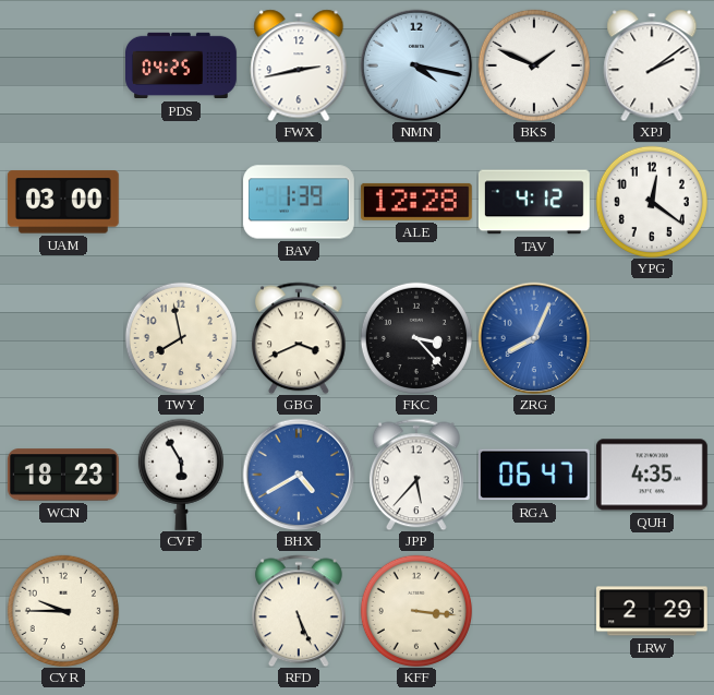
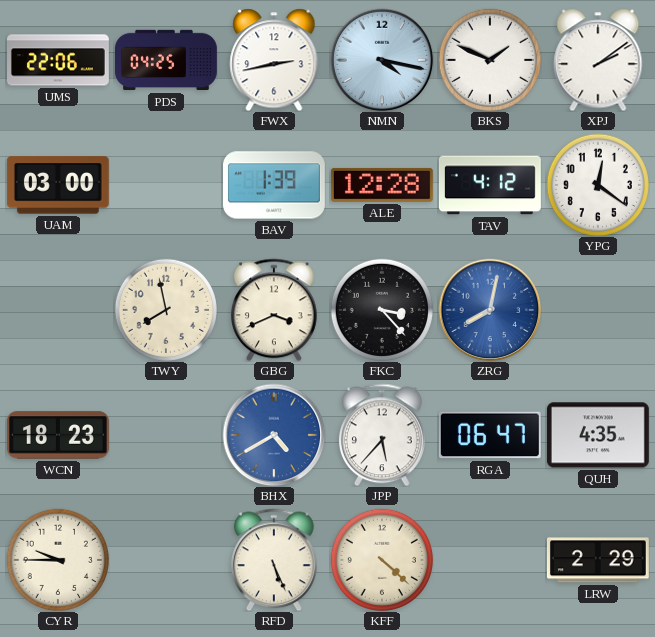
UMS: none -> 22:06 (59, 60)
ZRG: 8:04 -> 8:02 (490, 310)
CVF: 5:55 -> none (181, 475)
KFF: 3:16 -> 4:22 (382, 560)
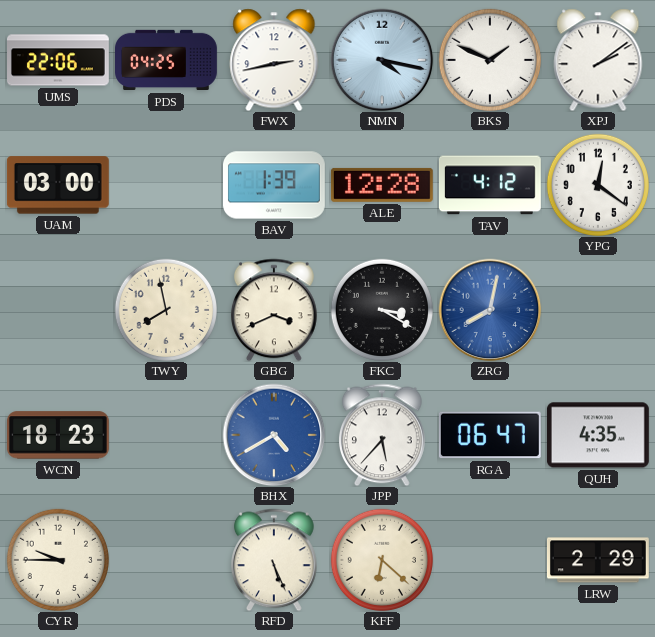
FKC: 3:23 -> 3:20 (382, 310)
KFF: 4:22 -> 6:22 (382, 560)
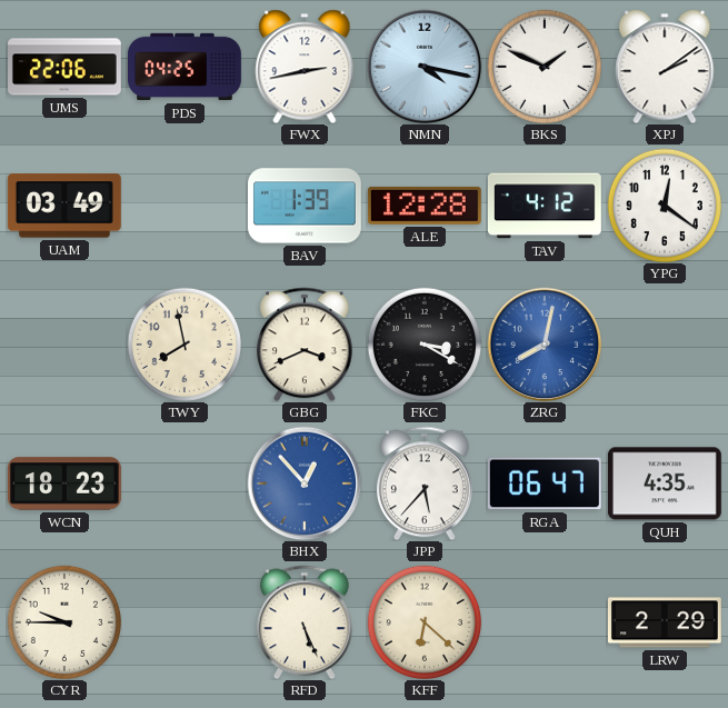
UAM: 03:00 -> 03:49 (64, 206)
BHX: 4:40 -> 12:53 (305, 483)
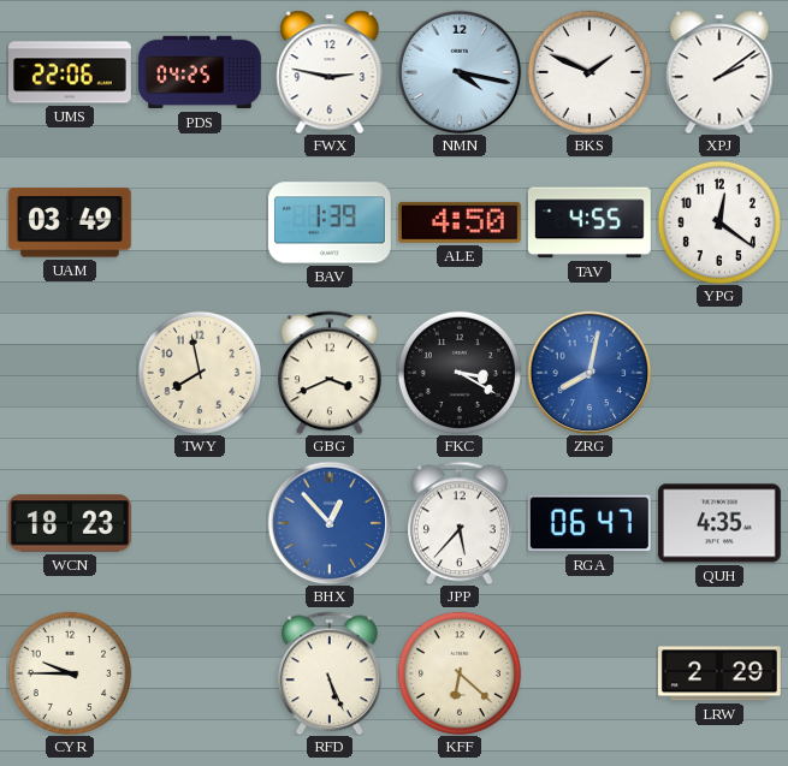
FWX: 2:43 -> 2:47 (330, 72)
ALE: 12:28 -> 4:50 (460, 222)
TAV: 4:12 -> 4:55 (589, 222)
